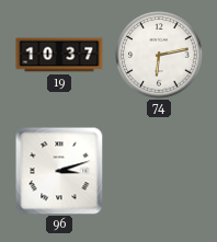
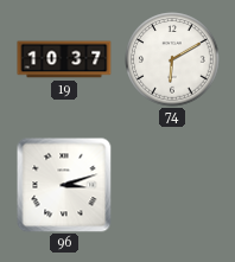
74: 6:13 -> 6:10 (172, 59)
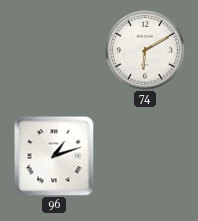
19: 10:37 -> none (64, 59)
96: 3:12 -> 1:12 (54, 156)
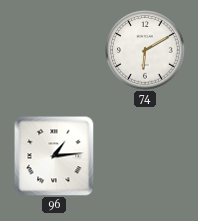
96: 1:12 -> 1:14 (54, 156)
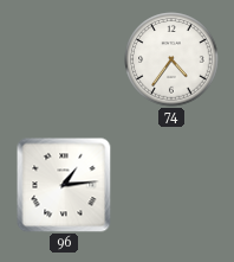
74: 6:10 -> 4:36 (171, 59)
